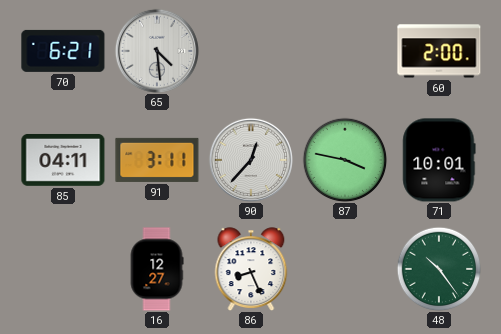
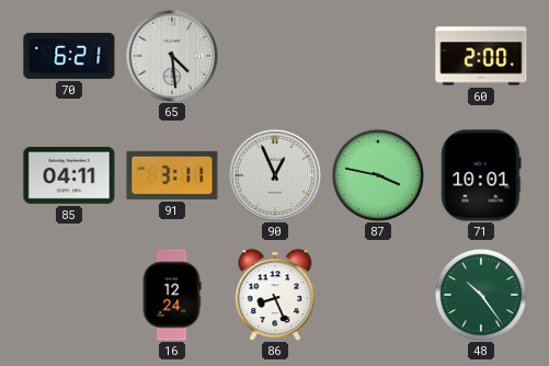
90: 12:37 -> 12:56 (275, 175)
16: 12:27 -> 12:24 (172, 295)
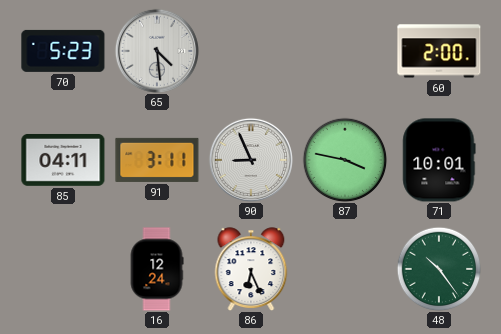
70: 6:21 -> 5:23 (63, 51)
90: 12:56 -> 8:56 (251, 160)
86: 8:26 -> 6:26 (251, 269)
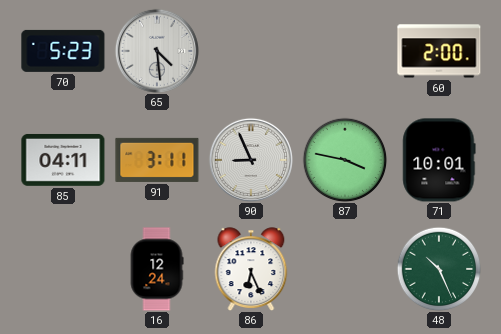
48: 10:24 -> 10:26 (439, 269)
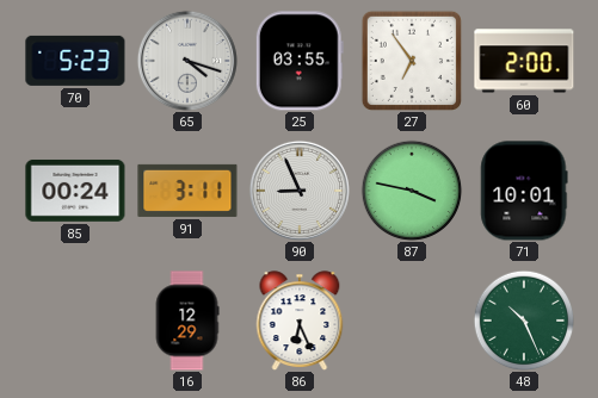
65: 4:29 -> 4:18 (187, 61)
25: none -> 03:55 (300, 61)
27: none -> 6:54 (412, 61)
85: 04:11 -> 00:24 (75, 191)
16: 12:24 -> 12:29 (187, 321)
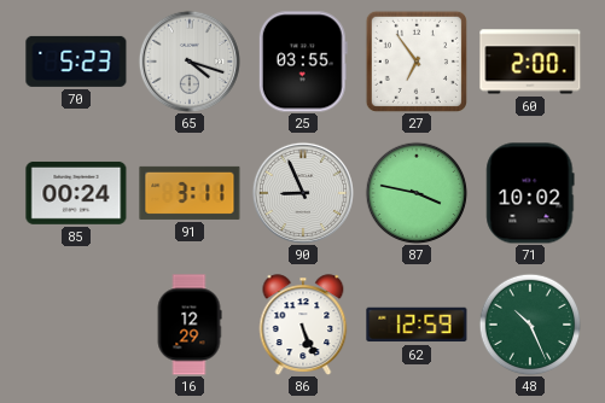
71: 10:01 -> 10:02 (530, 193)
86: 6:26 -> 5:26 (303, 325)
62: none -> 12:59 (417, 325)
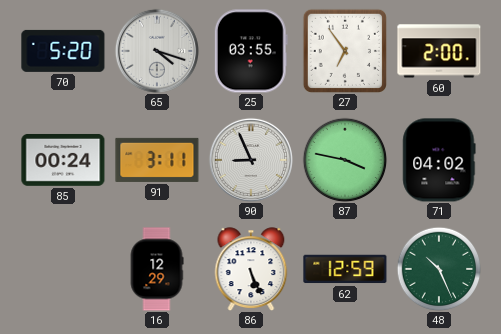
70: 5:23 -> 5:20 (63, 51)
71: 10:02 -> 04:02 (439, 160)
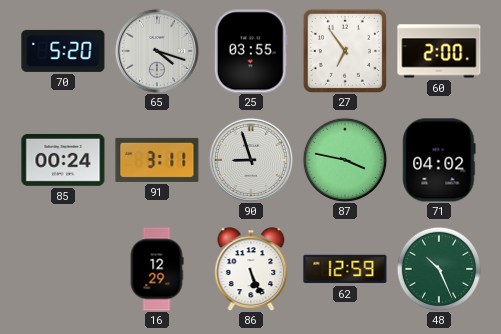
90: 8:56 -> 8:57 (251, 160)
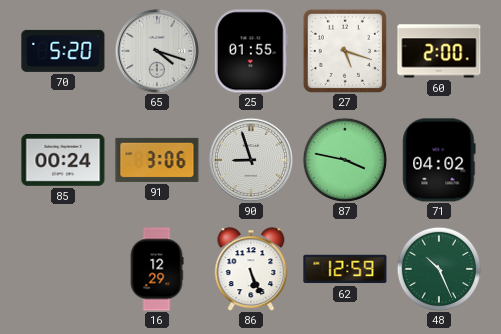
25: 03:55 -> 01:55 (251, 51)
27: 6:54 -> 5:18 (345, 51)
91: 3:11 -> 3:06 (157, 160)
